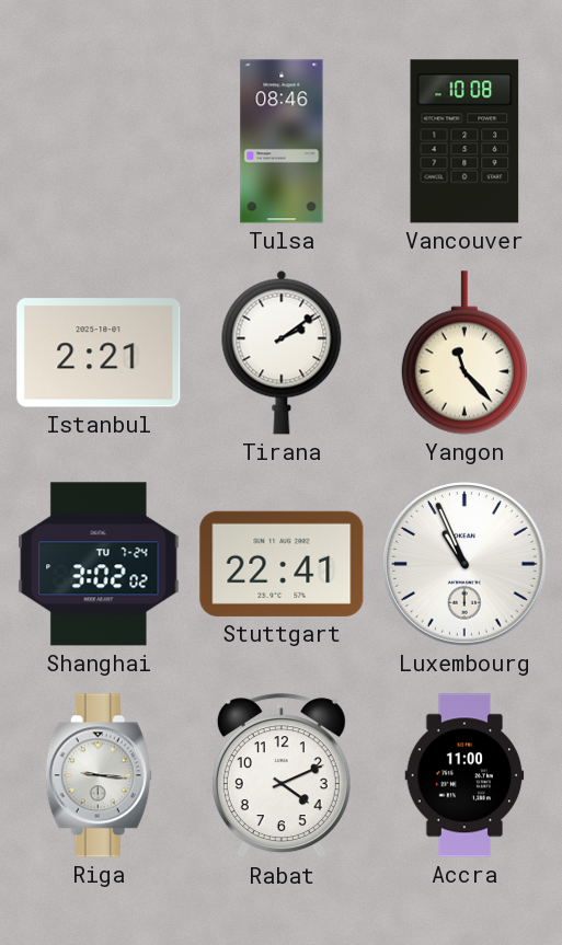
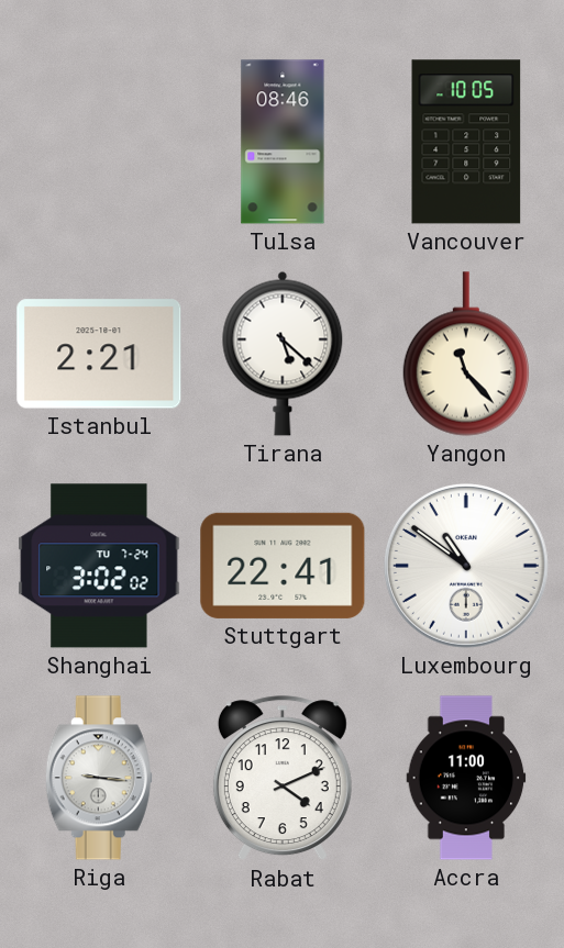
Vancouver: 10:08 -> 10:05 (466, 142)
Tirana: 2:09 -> 5:22 (283, 354)
Luxembourg: 10:56 -> 10:51 (466, 566)
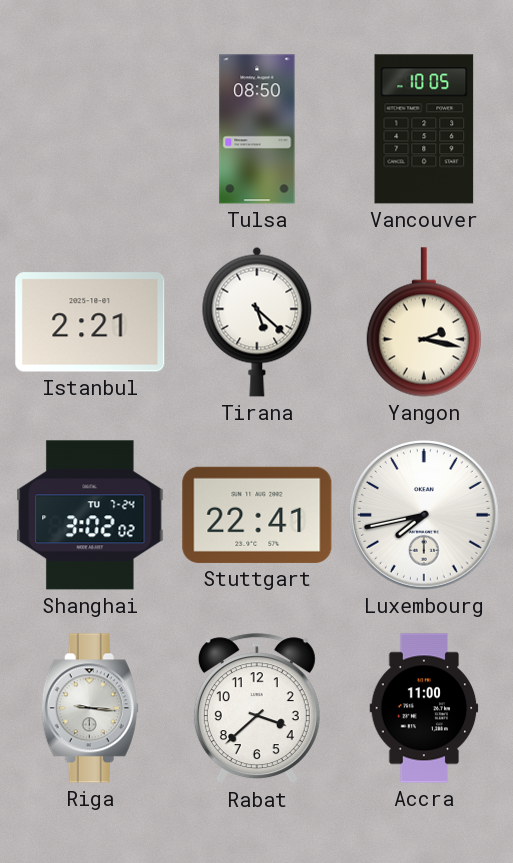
Tulsa: 08:46 -> 08:50 (257, 129)
Yangon: 11:23 -> 2:17 (424, 322)
Luxembourg: 10:51 -> 7:43 (424, 515)
Rabat: 4:11 -> 3:38 (257, 709)
